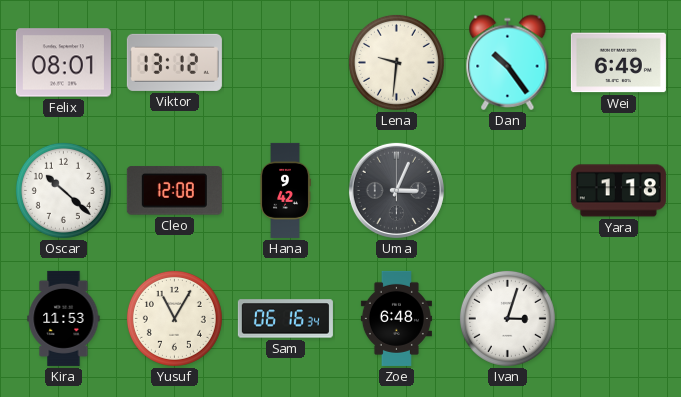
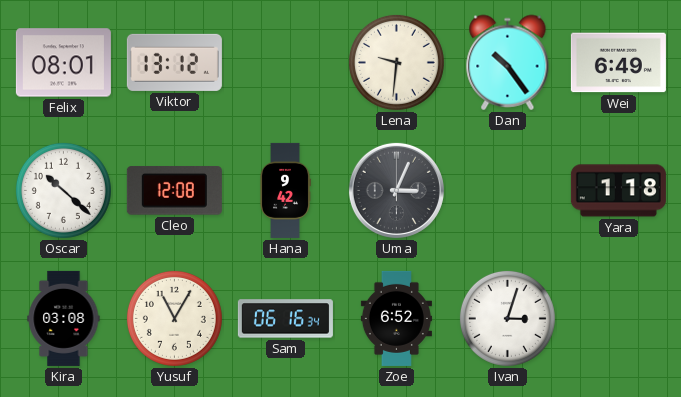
Kira: 11:53 -> 03:08 (64, 318)
Zoe: 6:48 -> 6:52 (396, 318)
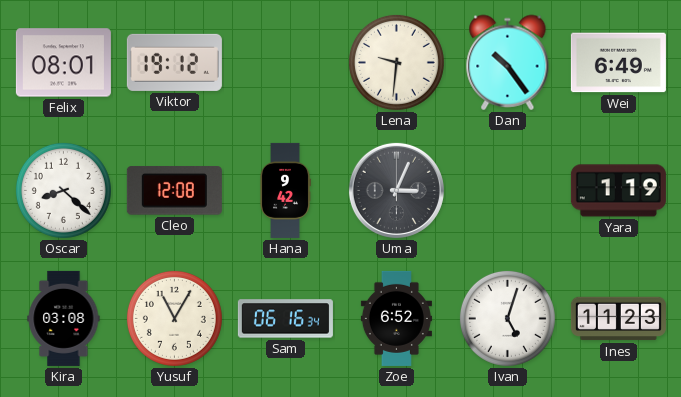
Viktor: 13:12 -> 19:12 (174, 62)
Oscar: 10:22 -> 8:22 (63, 190)
Yara: 1:18 -> 1:19 (618, 191)
Ivan: 3:03 -> 5:03 (507, 318)
Ines: none -> 11:23 (618, 319)
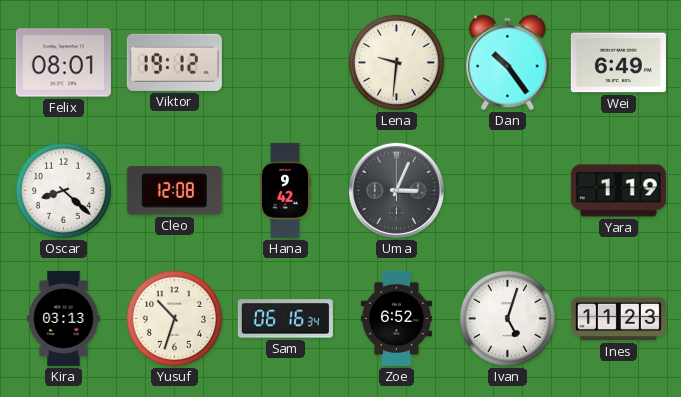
Kira: 03:08 -> 03:13 (64, 318)
Yusuf: 11:05 -> 10:33 (174, 318)
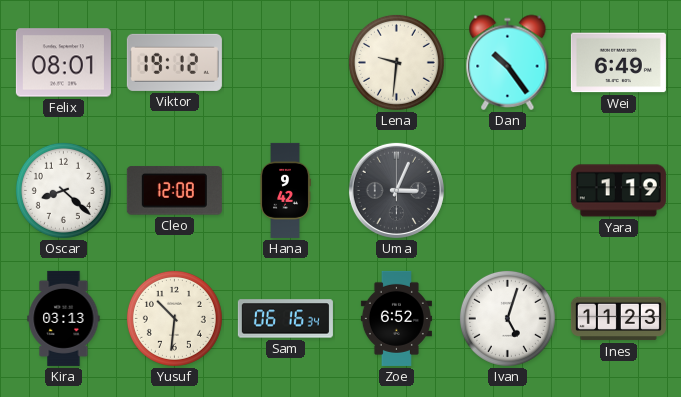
Yusuf: 10:33 -> 10:31 (174, 318)
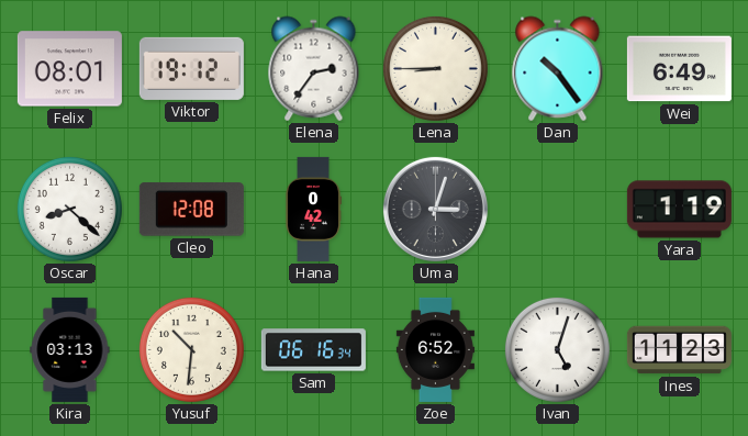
Elena: none -> 2:36 (314, 69)
Lena: 9:31 -> 8:45 (435, 68)
Hana: 9:42 -> 0:42 (313, 209)
Uma: 3:04 -> 3:03 (435, 209)
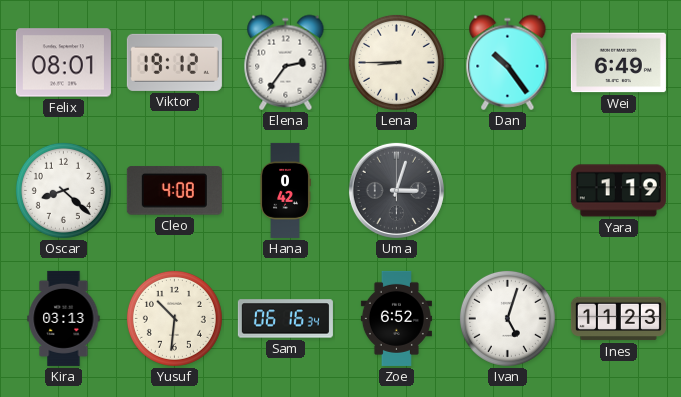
Cleo: 12:08 -> 4:08 (174, 191)
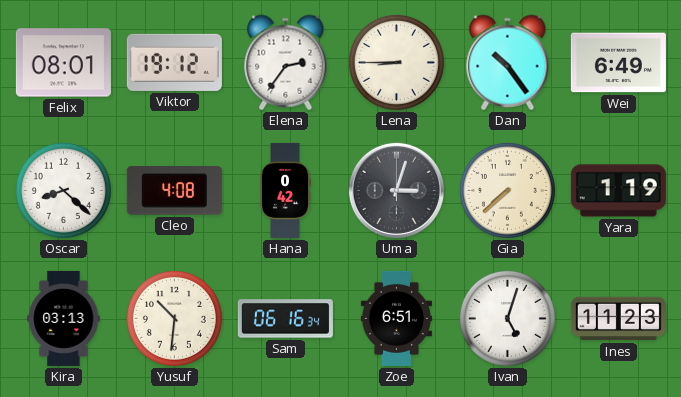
Gia: none -> 7:38 (507, 190)
Zoe: 6:52 -> 6:51 (396, 318)
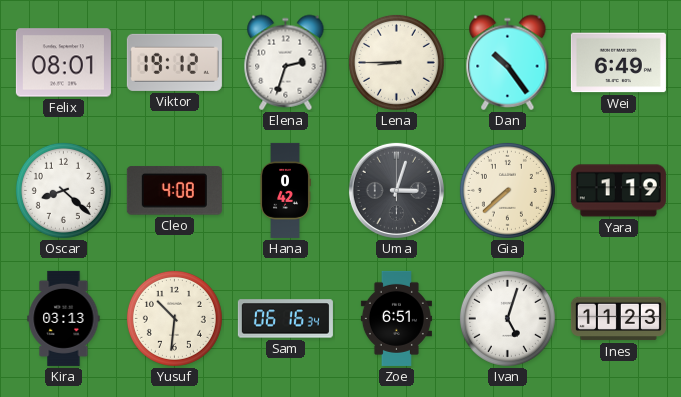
Elena: 2:36 -> 2:33 (286, 63)
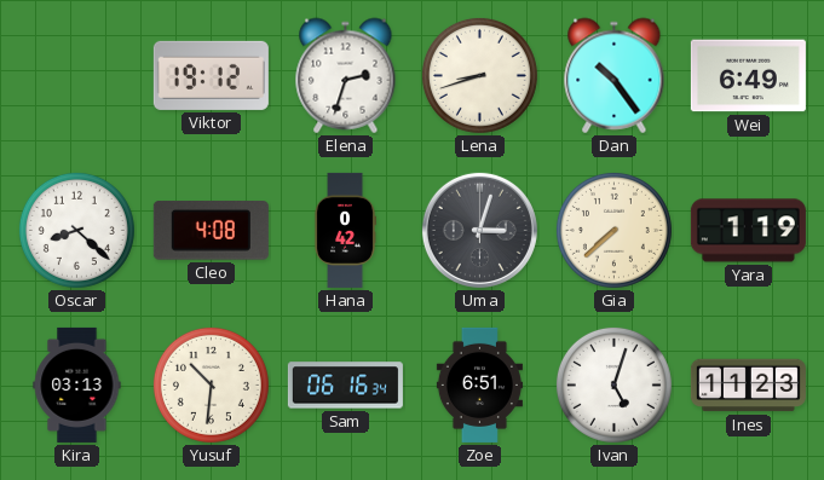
Felix: 08:01 -> none (63, 63)
Lena: 8:45 -> 8:42 (479, 75)
